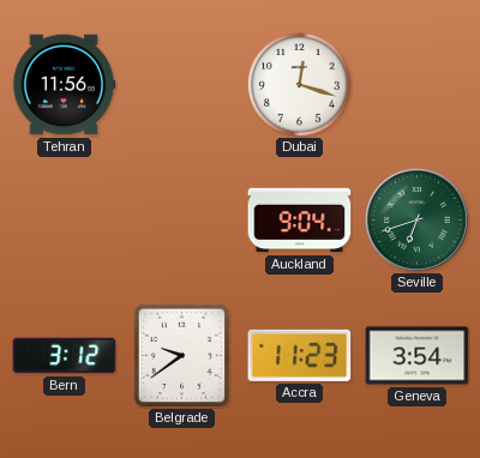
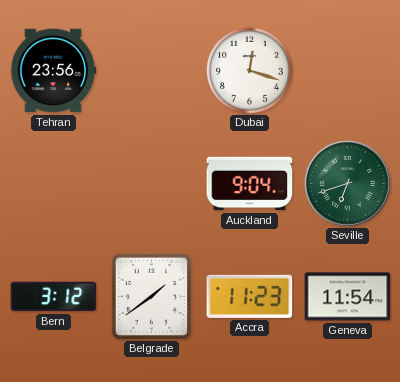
Tehran: 11:56 -> 23:56 (53, 71)
Belgrade: 9:39 -> 1:39 (151, 296)
Geneva: 3:54 -> 11:54 (348, 297)
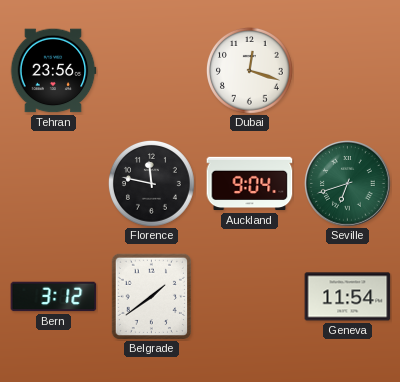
Florence: none -> 11:47 (151, 183)
Accra: 11:23 -> none (250, 296)
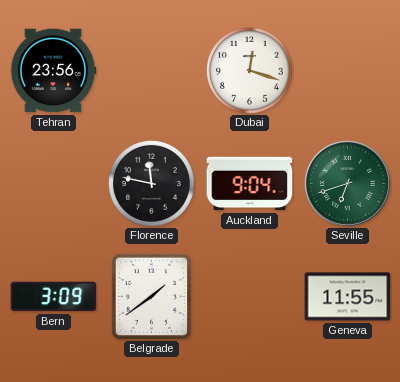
Bern: 3:12 -> 3:09 (54, 297)
Geneva: 11:54 -> 11:55 (348, 297)
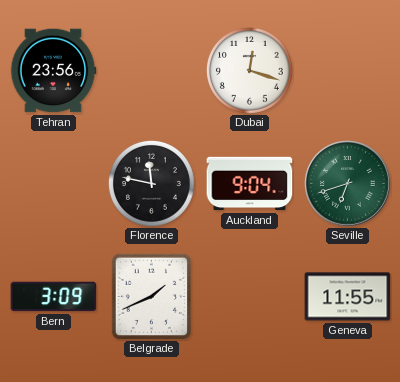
Belgrade: 1:39 -> 1:41 (151, 296)
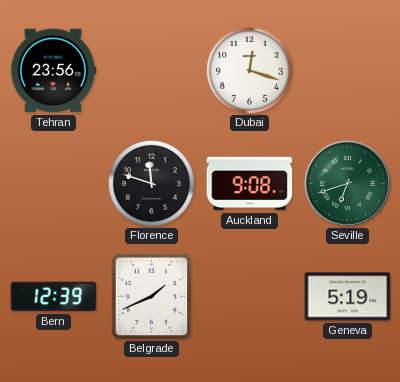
Florence: 11:47 -> 11:48 (151, 183)
Auckland: 9:04 -> 9:08 (250, 184)
Bern: 3:09 -> 12:39 (54, 297)
Geneva: 11:55 -> 5:19 (348, 297)
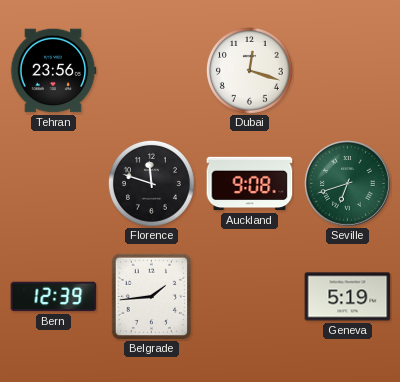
Belgrade: 1:41 -> 1:44 (151, 296)
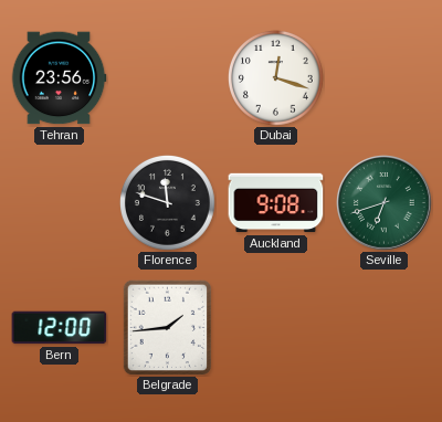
Bern: 12:39 -> 12:00 (60, 328)
Geneva: 5:19 -> none (348, 297)
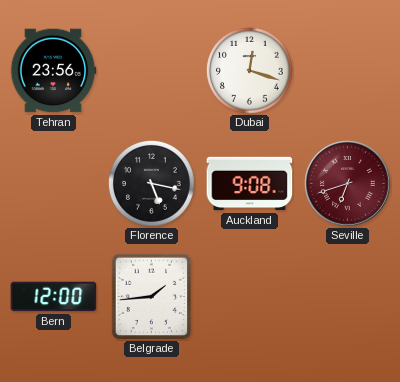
Florence: 11:48 -> 5:17 (151, 183)
Seville dial: green -> burgundy (348, 184)
